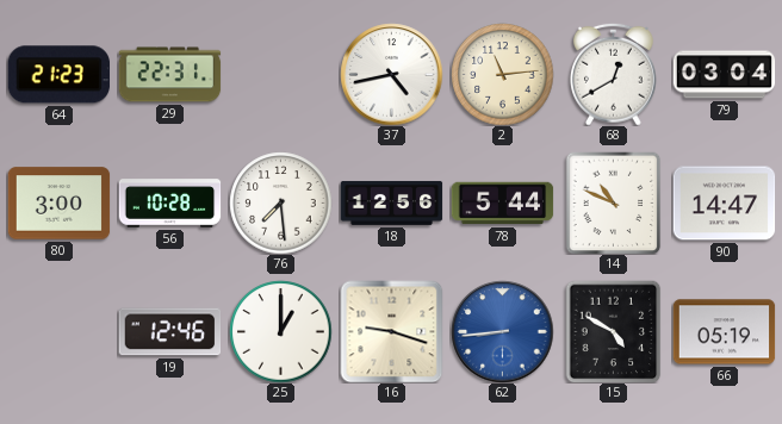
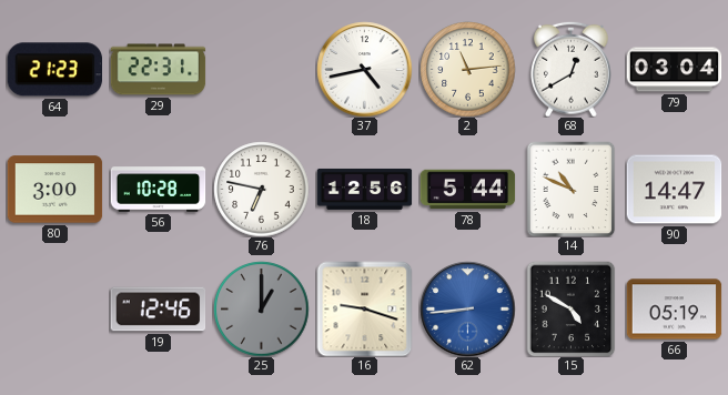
76: 7:29 -> 6:47 (261, 189)
25 dial: white -> grey (261, 308)
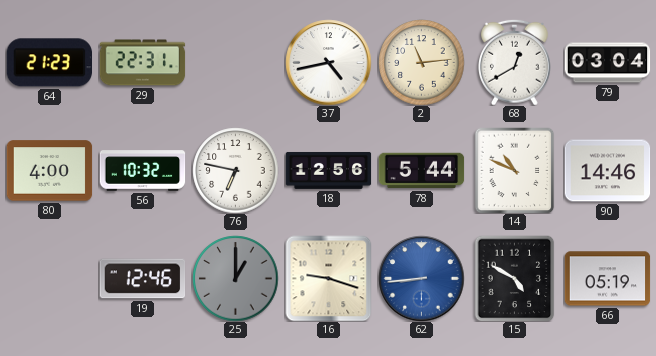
80: 3:00 -> 4:00 (49, 171)
56: 10:28 -> 10:32 (142, 171)
90: 14:47 -> 14:46 (607, 171)
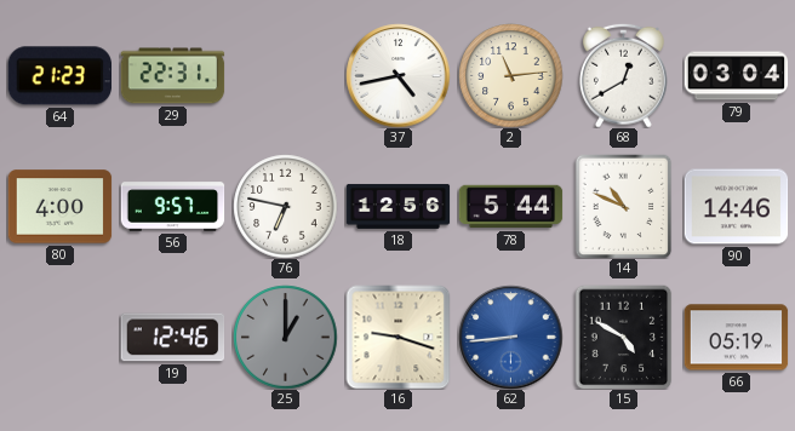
56: 10:32 -> 9:57 (172, 207)
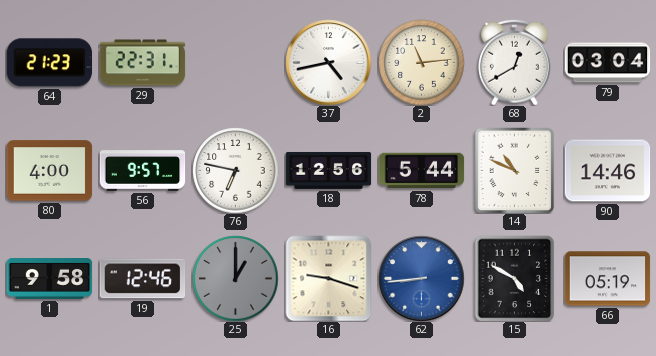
1: none -> 9:58 (49, 279)
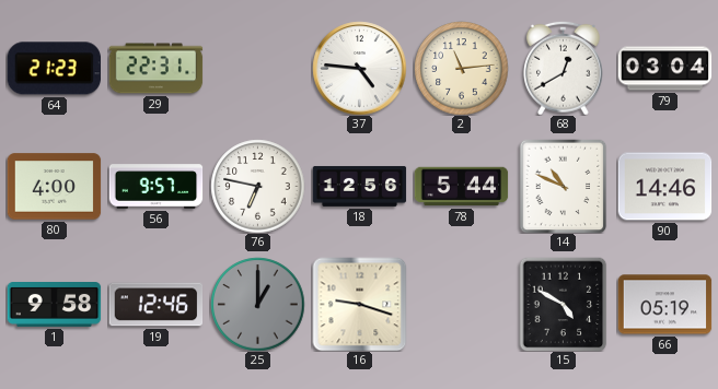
37: 4:43 -> 4:46 (359, 68)
62: 8:44 -> none (421, 278)
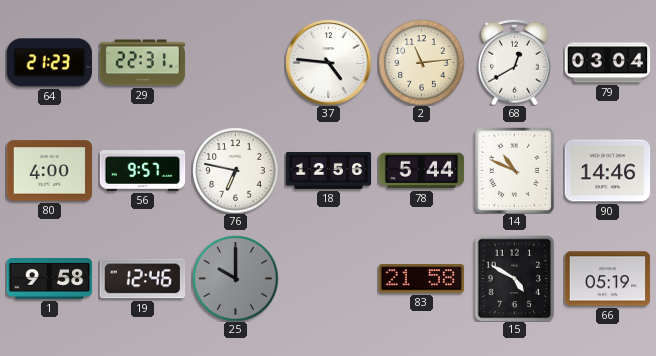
25: 1:00 -> 10:00 (235, 278)
16: 9:18 -> none (359, 304)
83: none -> 21:58 (421, 279)
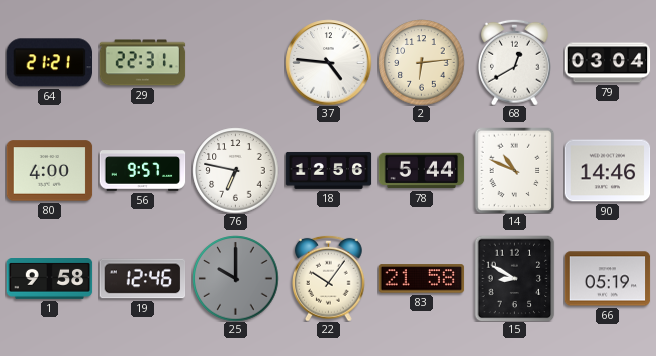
64: 21:23 -> 21:21 (49, 63)
2: 11:14 -> 6:14 (421, 62)
22: none -> 10:06 (329, 278)
15: 4:50 -> 8:50 (515, 278)
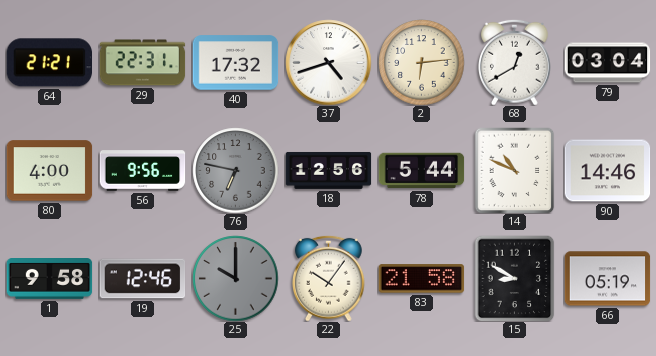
40: none -> 17:32 (235, 63)
37: 4:46 -> 4:42 (328, 62)
56: 9:57 -> 9:56 (142, 171)
76 dial: white -> grey (235, 170)
